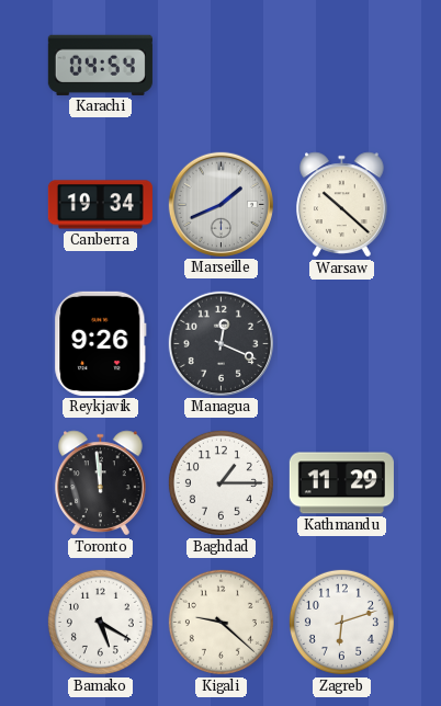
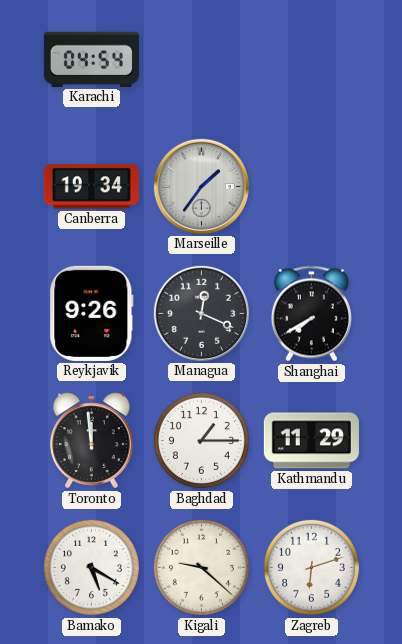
Marseille: 1:41 -> 1:36 (201, 186)
Warsaw: 10:22 -> none (342, 205)
Shanghai: none -> 7:40 (311, 314)
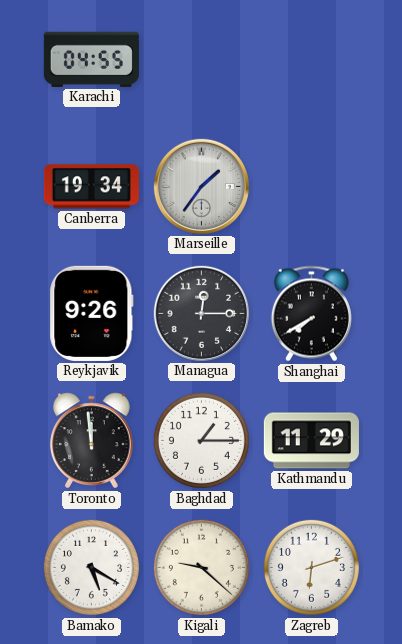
Karachi: 04:54 -> 04:55 (91, 59)
Managua: 12:19 -> 12:15 (201, 313)
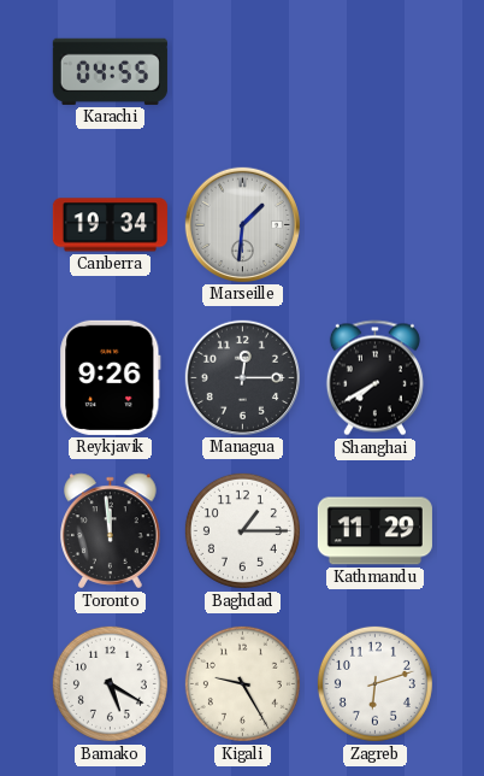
Marseille: 1:36 -> 1:31 (242, 224)
Kigali: 9:22 -> 9:25 (242, 683)
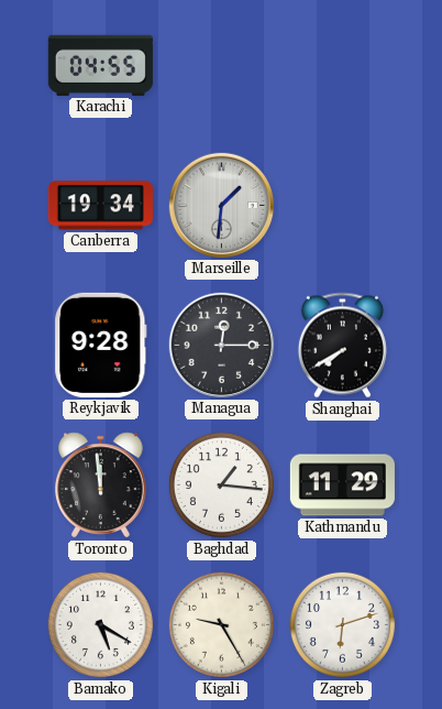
Reykjavik: 9:26 -> 9:28 (101, 345)
Baghdad: 1:15 -> 1:16 (221, 484)
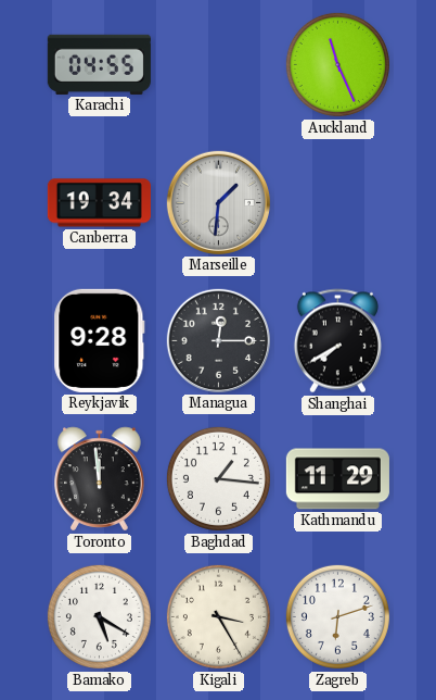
Auckland: none -> 11:26 (337, 64)
Kigali: 9:25 -> 3:25 (218, 616)
